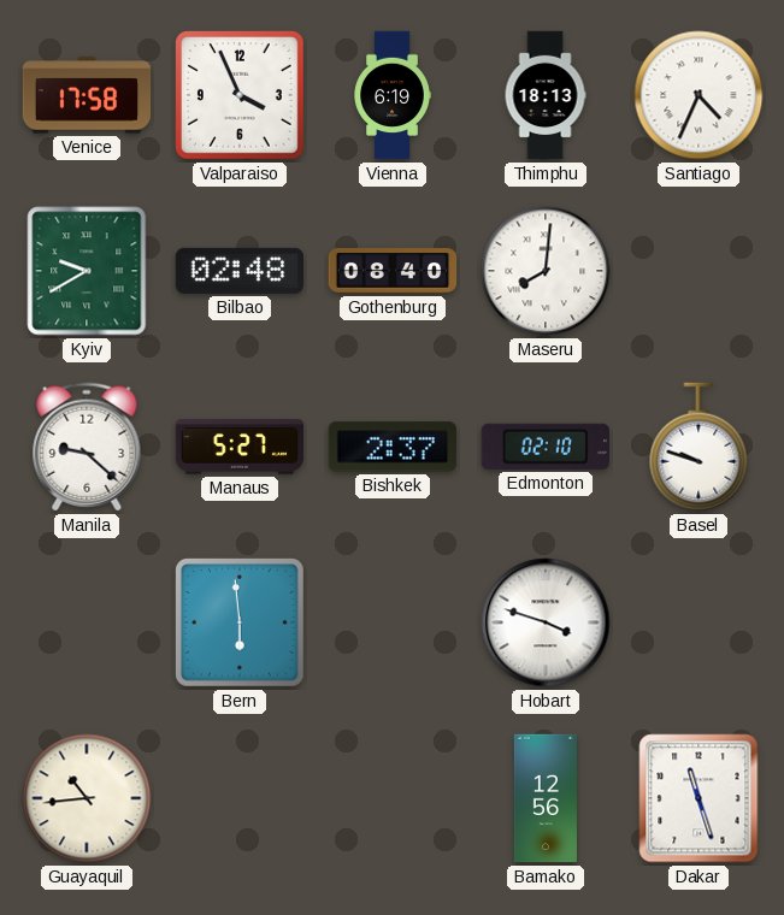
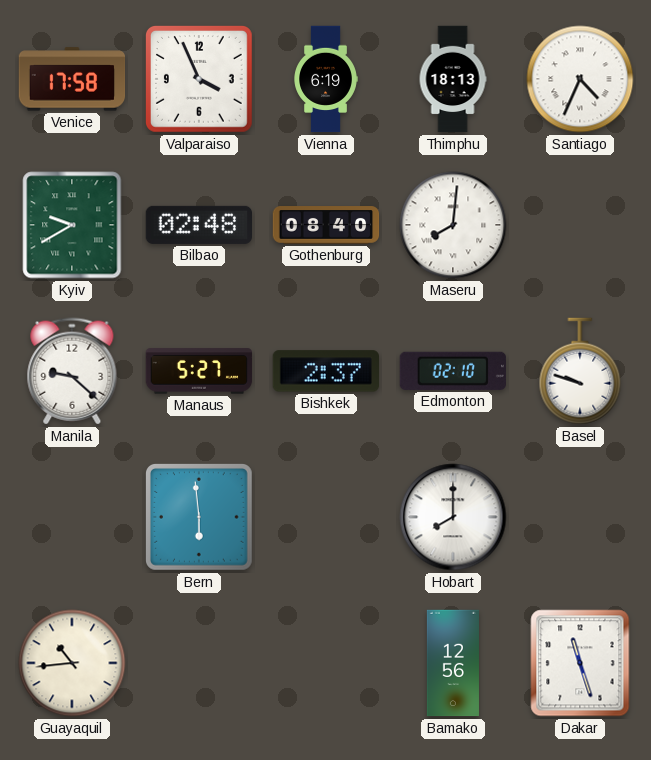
Hobart: 3:48 -> 8:00 (453, 517)
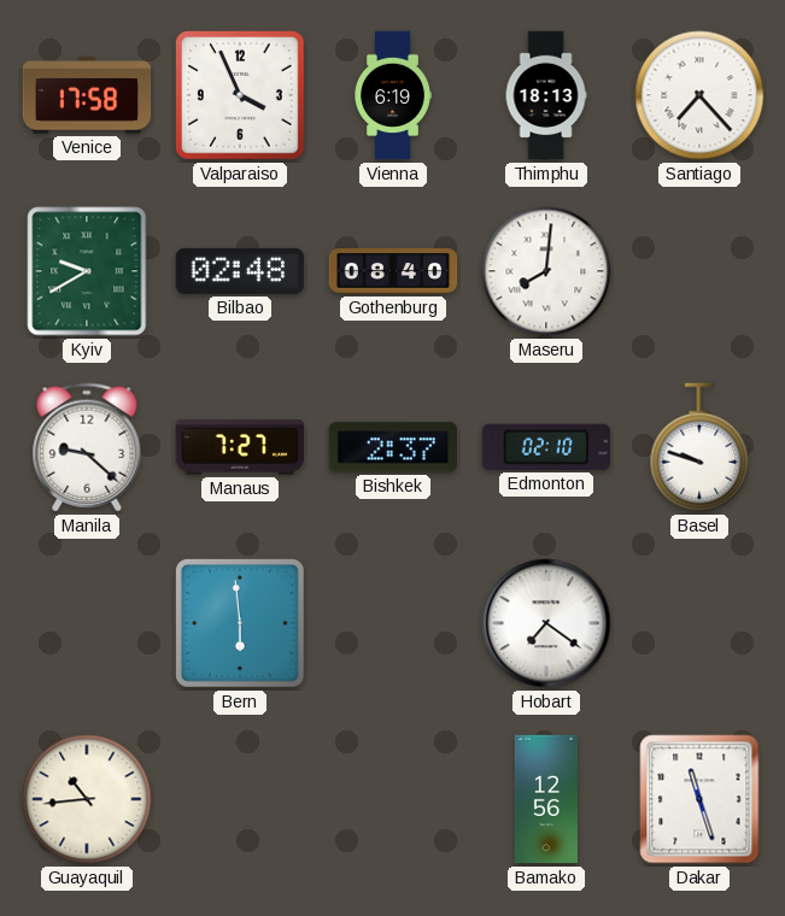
Santiago: 4:34 -> 7:23 (699, 95)
Manaus: 5:27 -> 7:27 (240, 447)
Hobart: 8:00 -> 7:21 (546, 623)
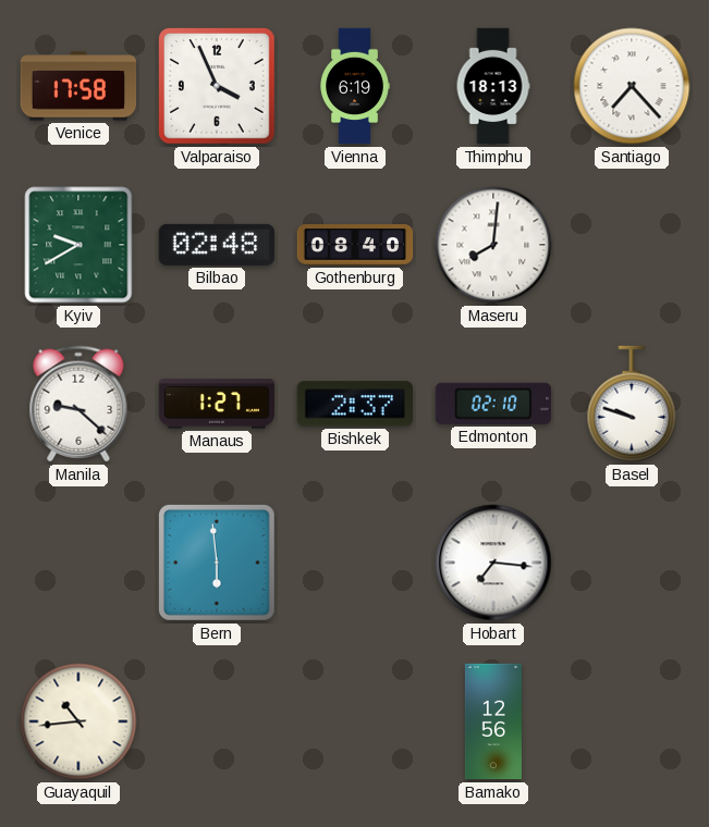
Manaus: 7:27 -> 1:27 (217, 404)
Hobart: 7:21 -> 7:16 (493, 563)
Dakar: 11:27 -> none (699, 799)
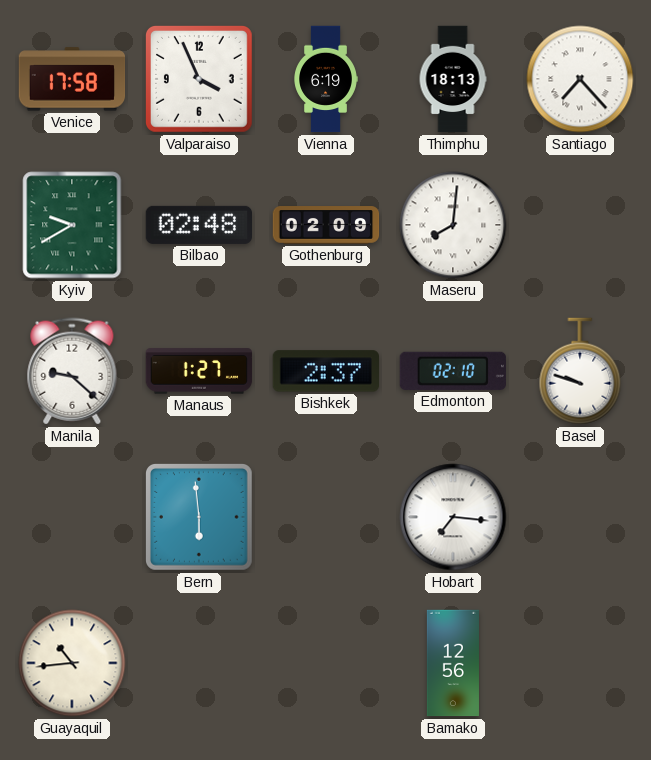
Gothenburg: 08:40 -> 02:09 (326, 225)
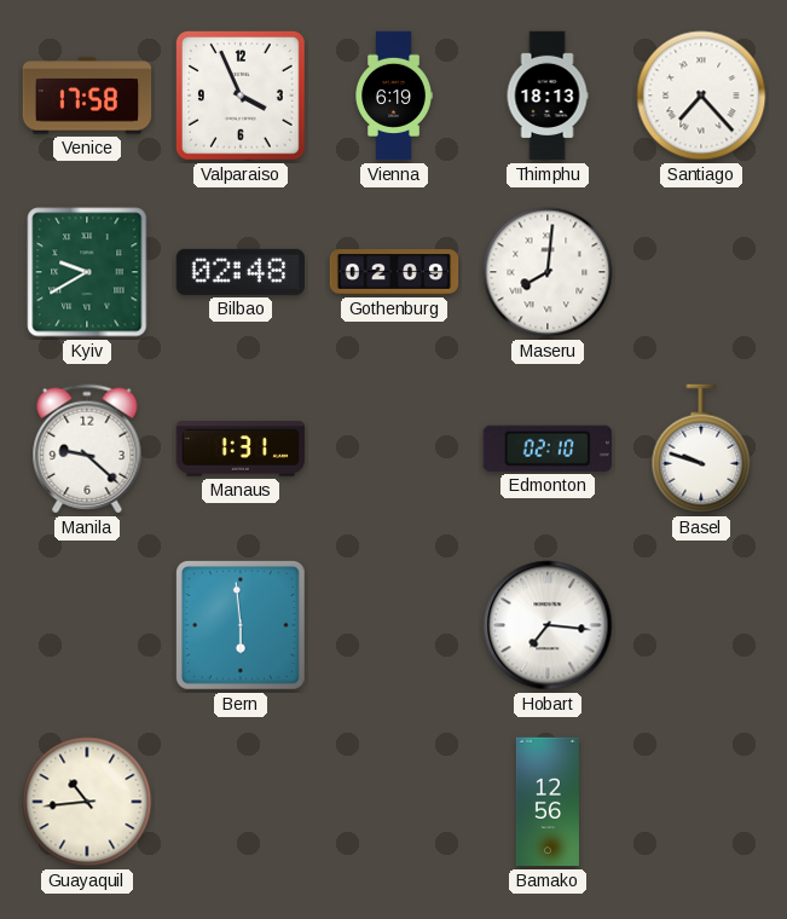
Manaus: 1:27 -> 1:31 (241, 449)
Bishkek: 2:37 -> none (325, 371)
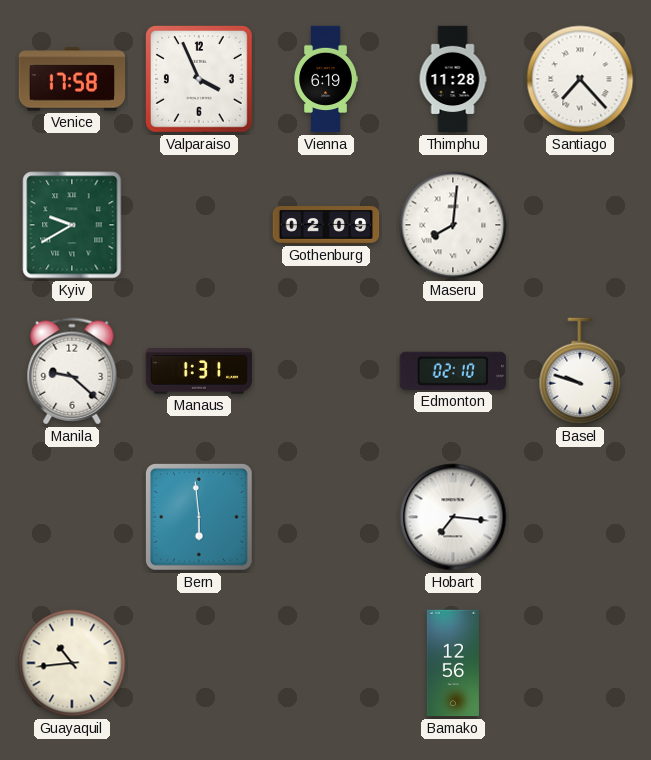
Thimphu: 18:13 -> 11:28 (453, 79)
Bilbao: 02:48 -> none (239, 272)
